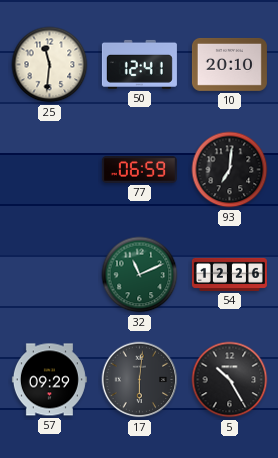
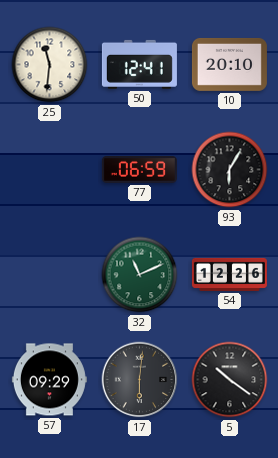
93: 7:01 -> 6:05 (230, 170)
5: 10:25 -> 10:21 (230, 380)
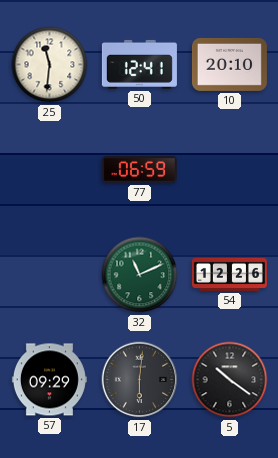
93: 6:05 -> none (230, 170)
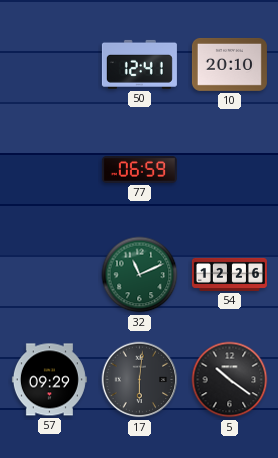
25: 11:31 -> none (50, 65)
